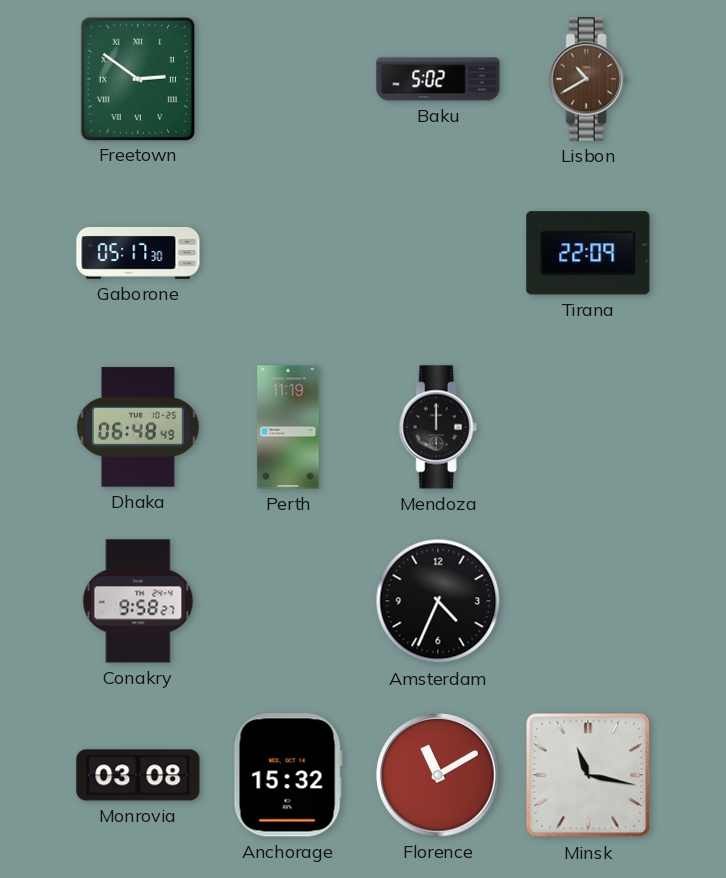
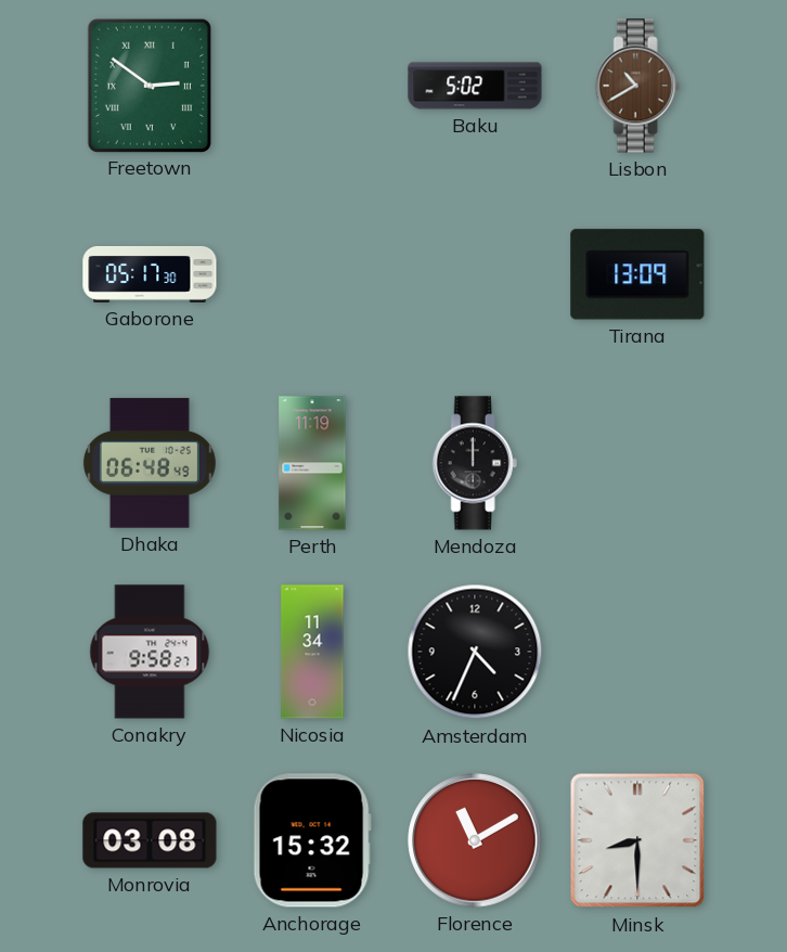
Tirana: 22:09 -> 13:09 (637, 274)
Nicosia: none -> 11:34 (312, 652)
Minsk: 11:17 -> 8:30 (637, 840)
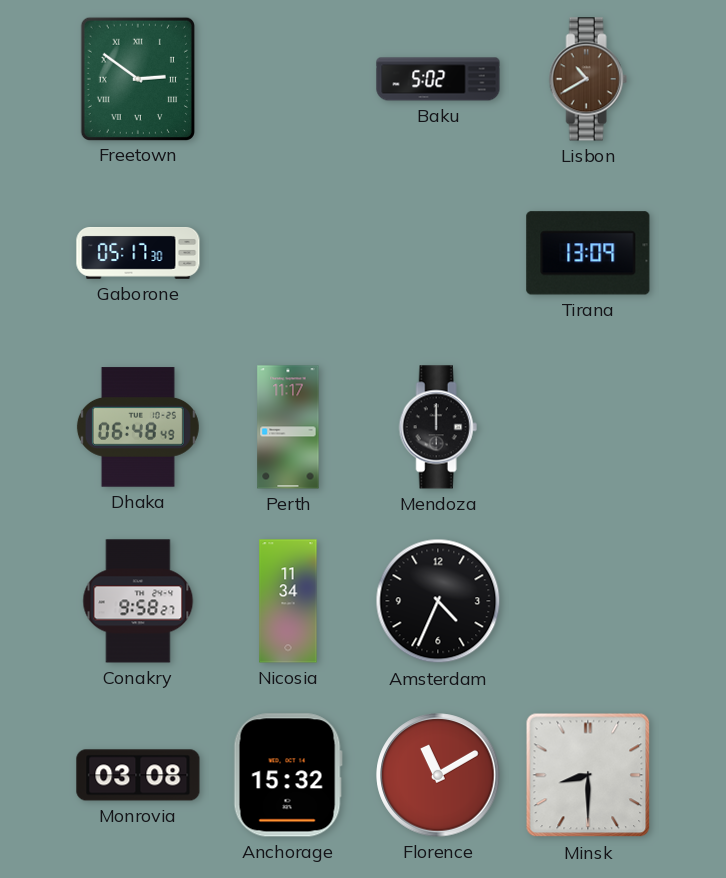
Perth: 11:19 -> 11:17 (288, 427)
